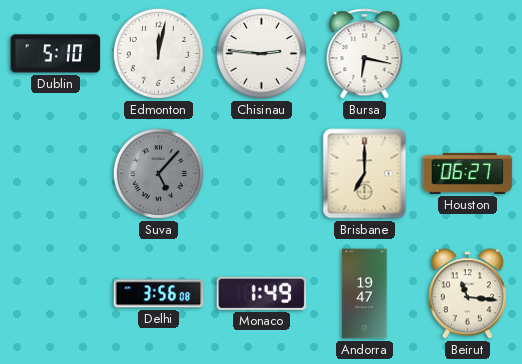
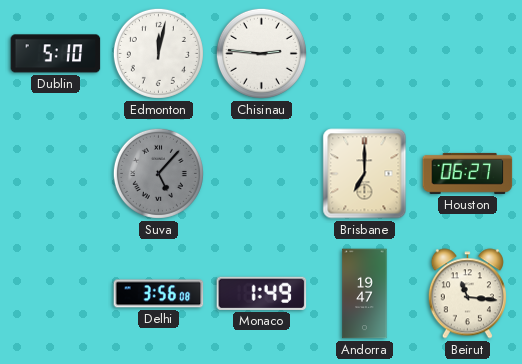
Bursa: 6:17 -> none (365, 54)
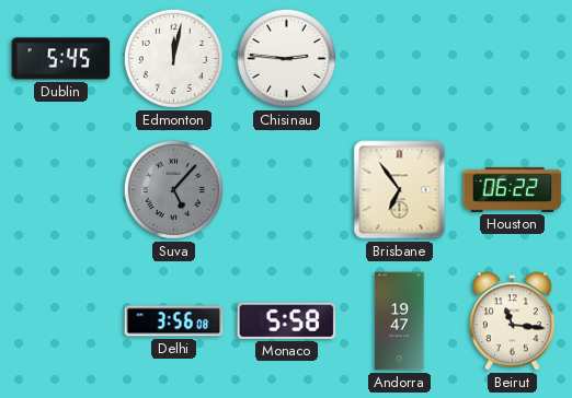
Dublin: 5:10 -> 5:45 (61, 59)
Brisbane: 7:00 -> 6:54 (400, 190)
Houston: 06:27 -> 06:22 (513, 189)
Monaco: 1:49 -> 5:58 (287, 320)
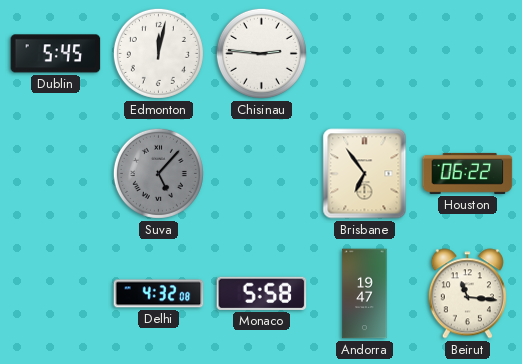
Delhi: 3:56 -> 4:32 (159, 294)
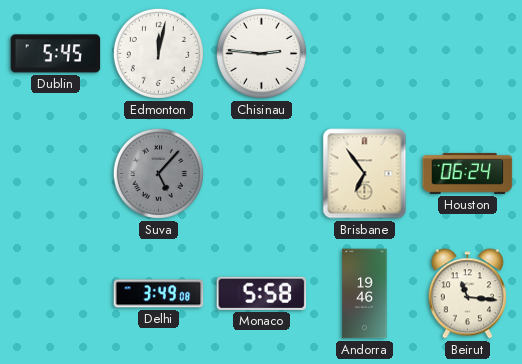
Houston: 06:22 -> 06:24 (468, 173)
Delhi: 4:32 -> 3:49 (159, 294)
Andorra: 19:47 -> 19:46 (365, 294)
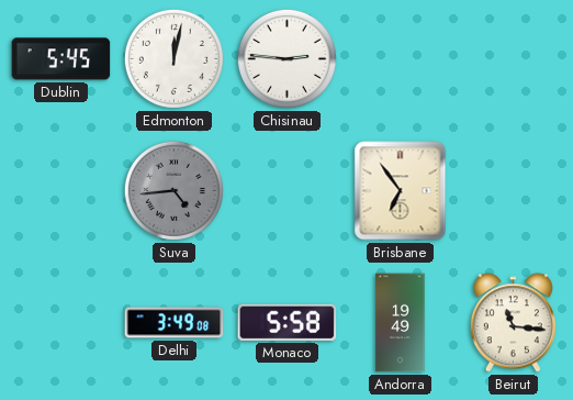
Suva: 5:07 -> 4:44 (173, 190)
Houston: 06:24 -> none (468, 173)
Andorra: 19:46 -> 19:49 (401, 323)
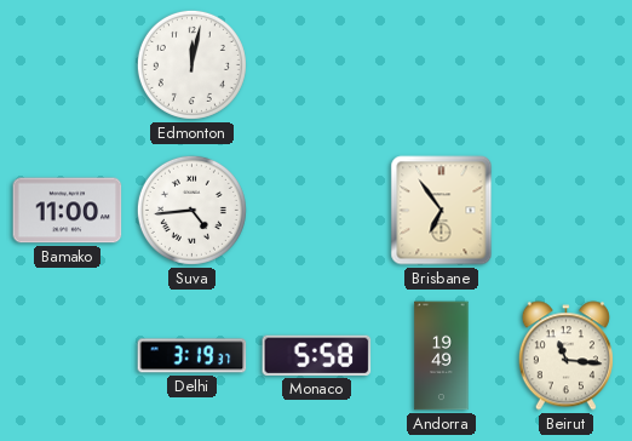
Dublin: 5:45 -> none (61, 59)
Chisinau: 2:46 -> none (286, 58)
Bamako: none -> 11:00 (68, 211)
Suva dial: grey -> white (191, 210)
Delhi: 3:49 -> 3:19 (193, 356)
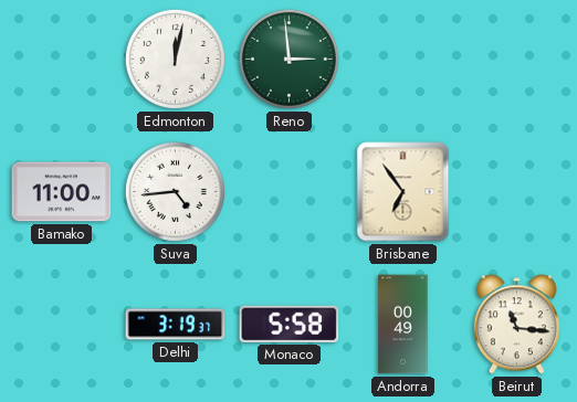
Reno: none -> 2:59 (288, 59)
Andorra: 19:49 -> 00:49 (403, 325)
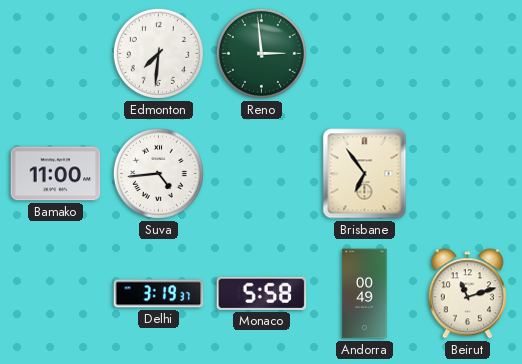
Edmonton: 12:02 -> 7:31 (158, 53)
Beirut: 11:16 -> 11:12 (467, 294)
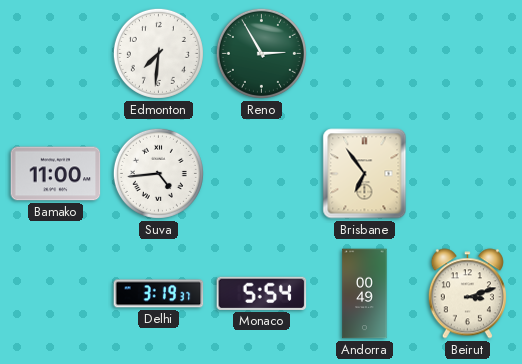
Reno: 2:59 -> 2:55 (261, 53)
Monaco: 5:58 -> 5:54 (262, 293)
Beirut: 11:12 -> 3:12 (467, 294)
